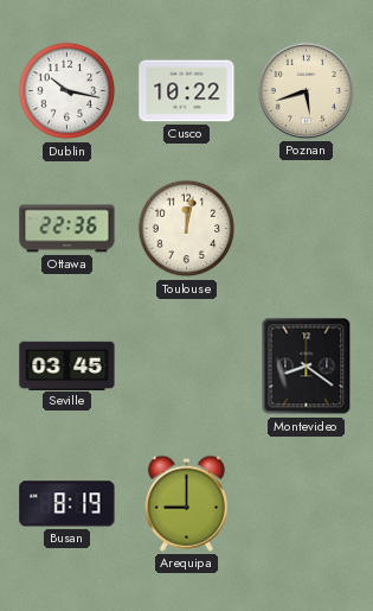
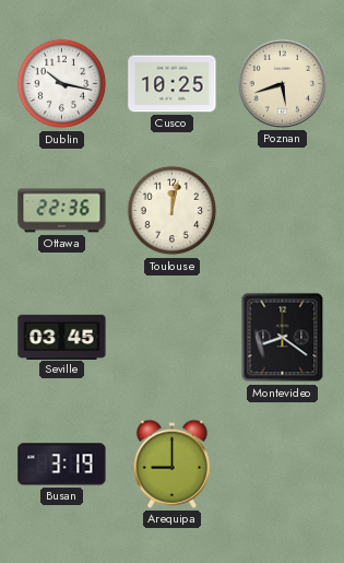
Cusco: 10:22 -> 10:25 (173, 84)
Busan: 8:19 -> 3:19 (62, 465)
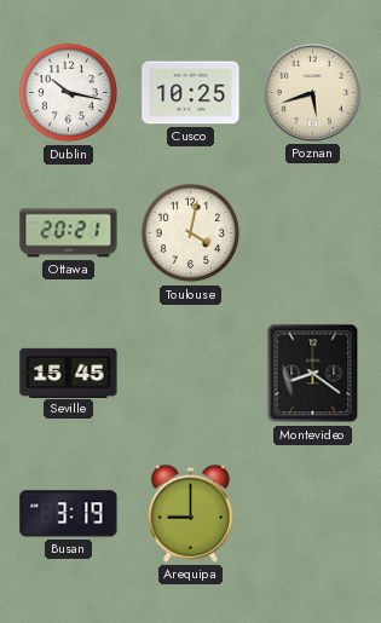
Ottawa: 22:36 -> 20:21 (69, 233)
Toulouse: 12:02 -> 4:02 (191, 233)
Seville: 03:45 -> 15:45 (69, 373)
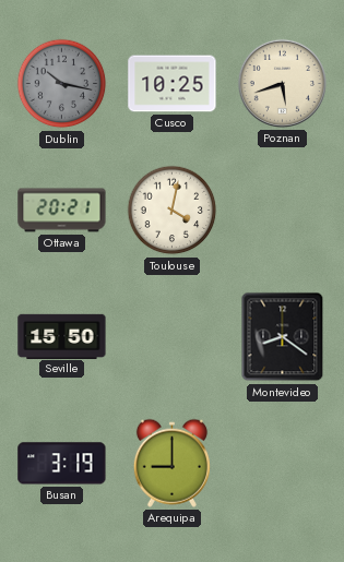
Dublin dial: white -> grey (62, 84)
Seville: 15:45 -> 15:50 (62, 336)
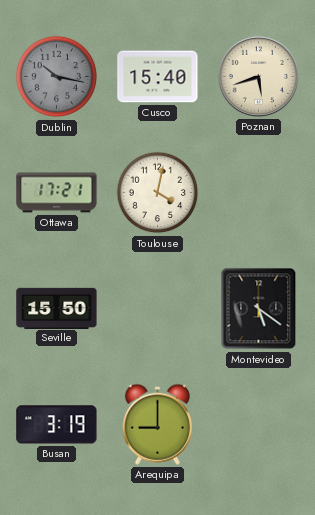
Cusco: 10:25 -> 15:40 (158, 77)
Ottawa: 20:21 -> 17:21 (57, 193)
Montevideo: 8:21 -> 5:21 (259, 309)
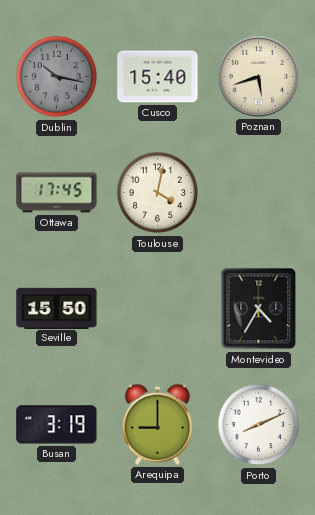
Ottawa: 17:21 -> 17:45 (57, 193)
Montevideo: 5:21 -> 4:35 (259, 309)
Porto: none -> 8:11 (259, 425)
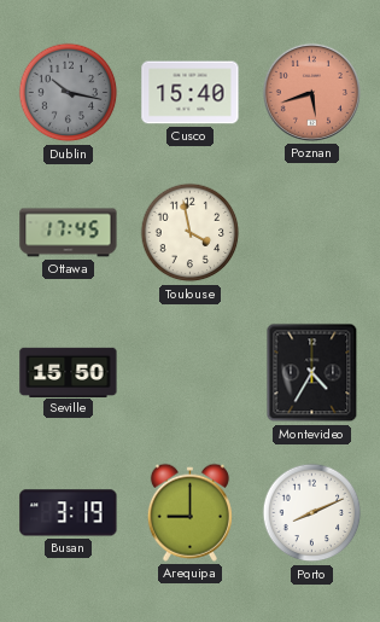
Poznan dial: cream -> salmon (311, 92)
Toulouse: 4:02 -> 3:58 (191, 233)
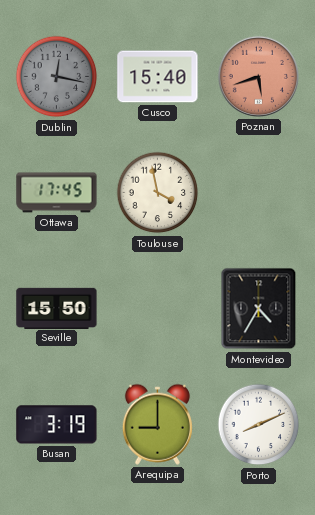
Dublin: 10:17 -> 12:17 (57, 77)
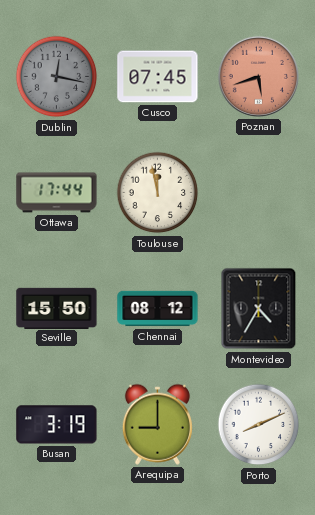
Cusco: 15:40 -> 07:45 (158, 77)
Ottawa: 17:45 -> 17:44 (57, 193)
Toulouse: 3:58 -> 11:58 (158, 193)
Chennai: none -> 08:12 (158, 309)
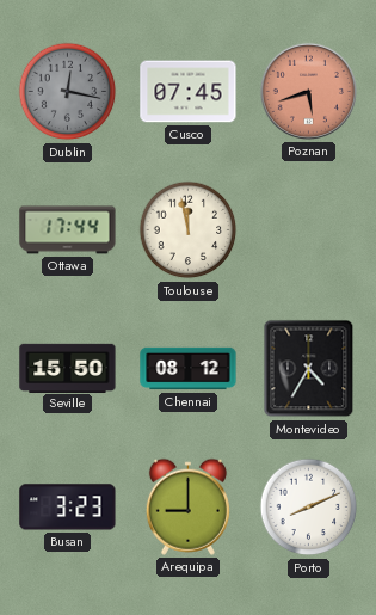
Busan: 3:19 -> 3:23 (68, 508)
